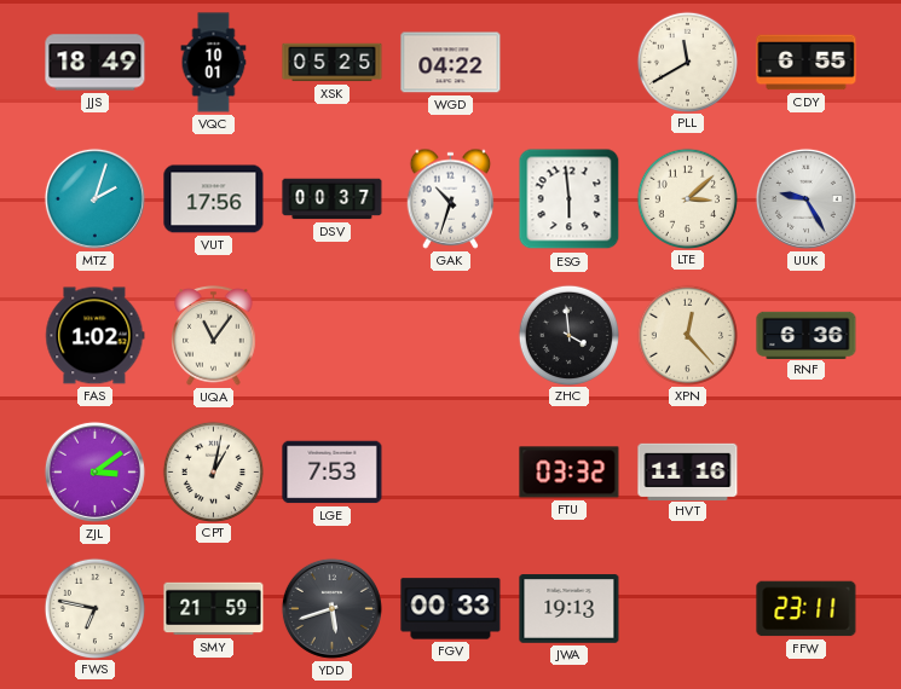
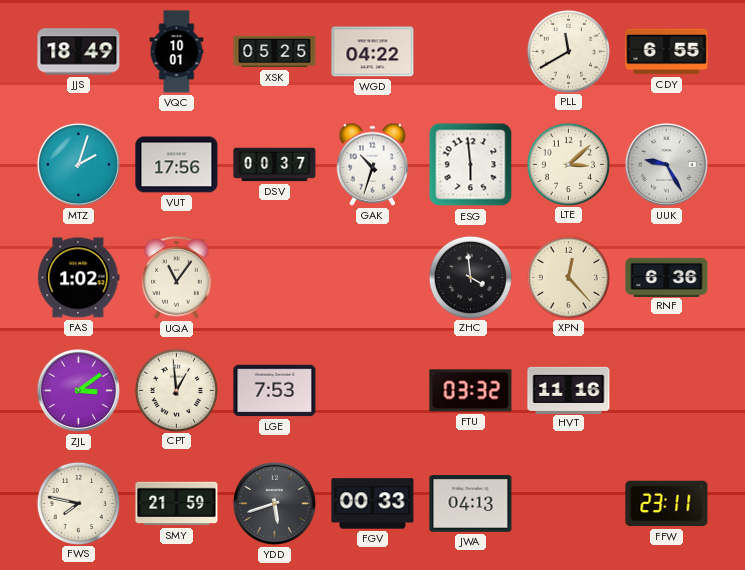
CPT: 1:02 -> 12:59 (176, 390)
FWS: 6:47 -> 7:47 (78, 503)
JWA: 19:13 -> 04:13 (471, 504)
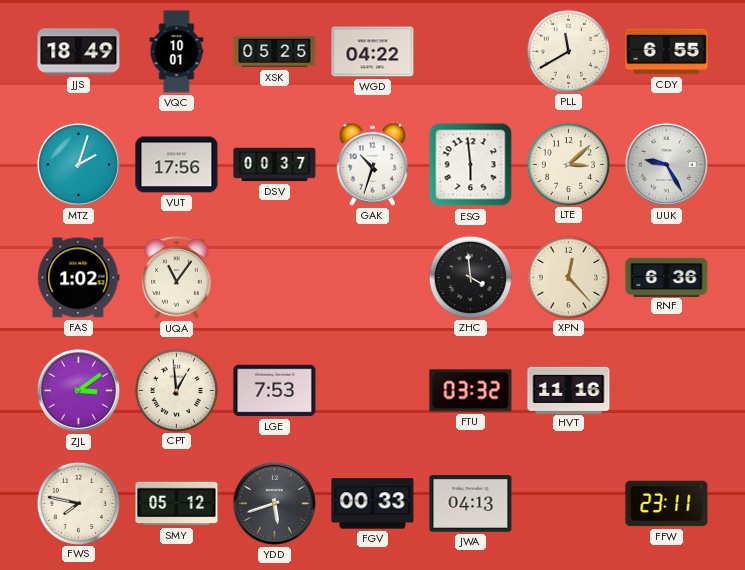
SMY: 21:59 -> 05:12 (177, 504)
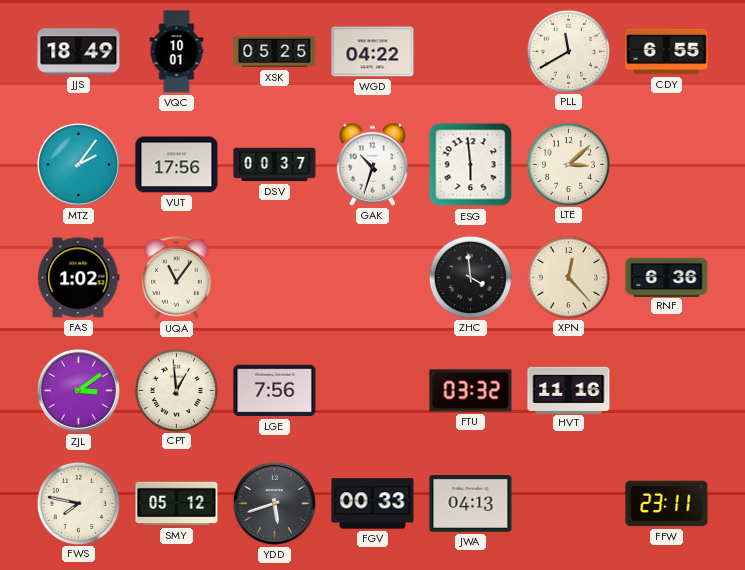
MTZ: 2:03 -> 2:06 (78, 164)
UUK: 9:25 -> none (666, 164)
LGE: 7:53 -> 7:56 (275, 391)
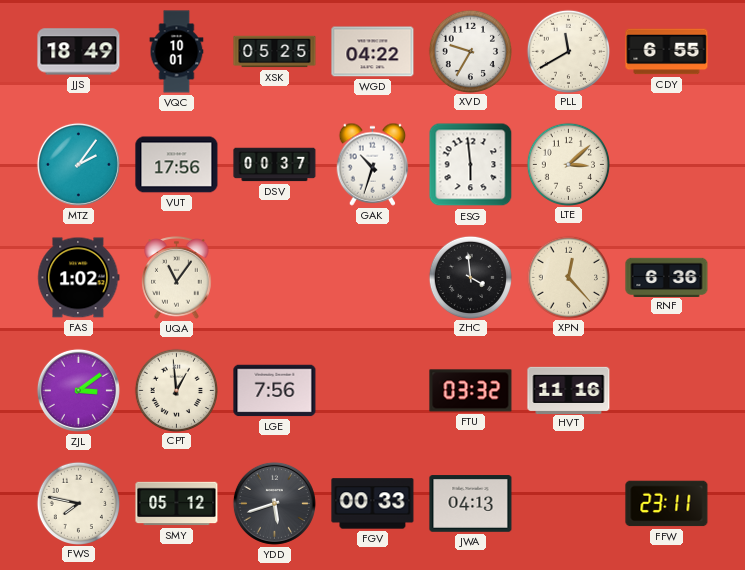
XVD: none -> 9:35 (470, 51)
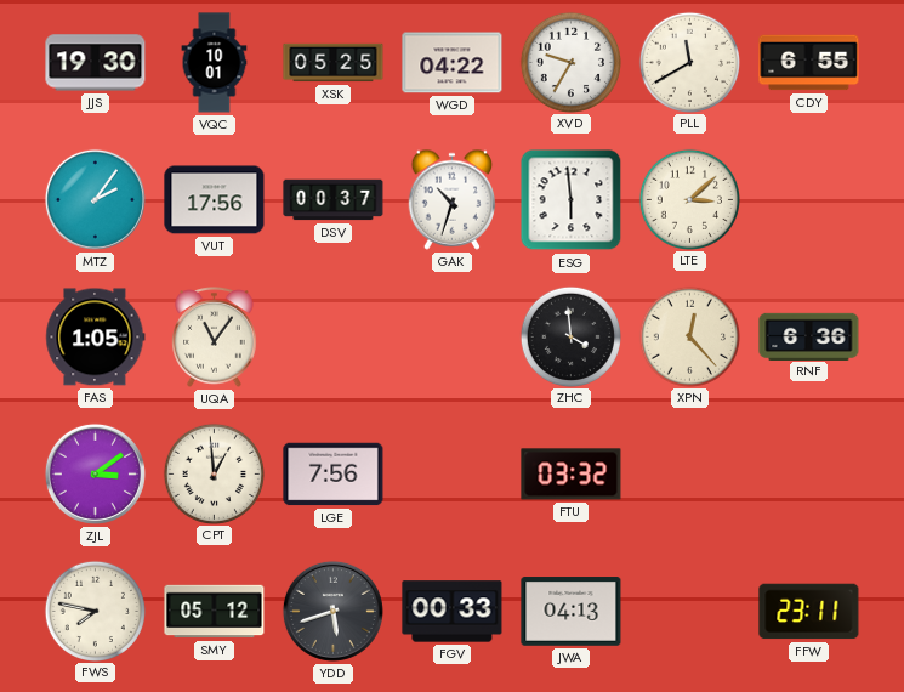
JJS: 18:49 -> 19:30 (96, 63)
FAS: 1:02 -> 1:05 (96, 338)
HVT: 11:16 -> none (569, 390)
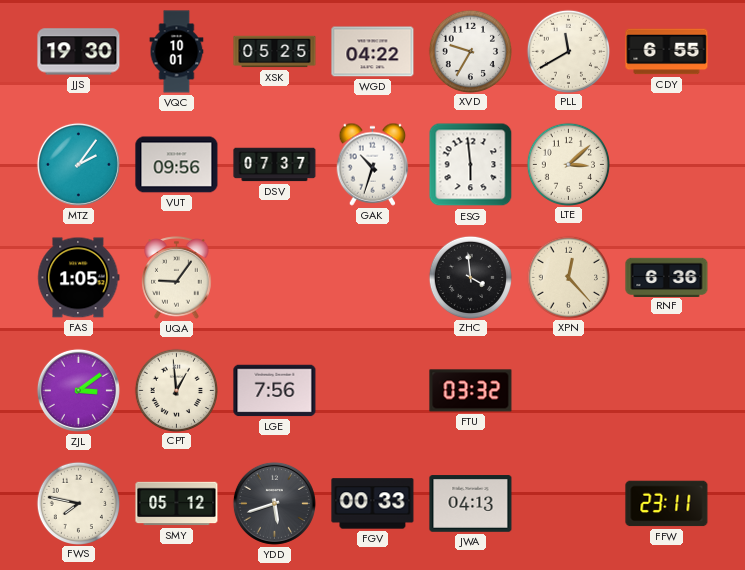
VUT: 17:56 -> 09:56 (177, 165)
DSV: 00:37 -> 07:37 (275, 165)
UQA: 11:06 -> 9:06 (177, 278)
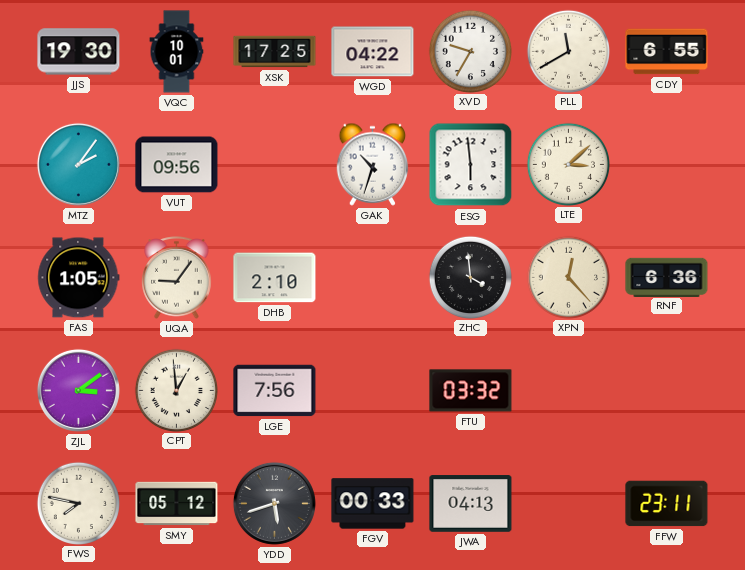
XSK: 05:25 -> 17:25 (275, 52)
DSV: 07:37 -> none (275, 165)
DHB: none -> 2:10 (275, 278)
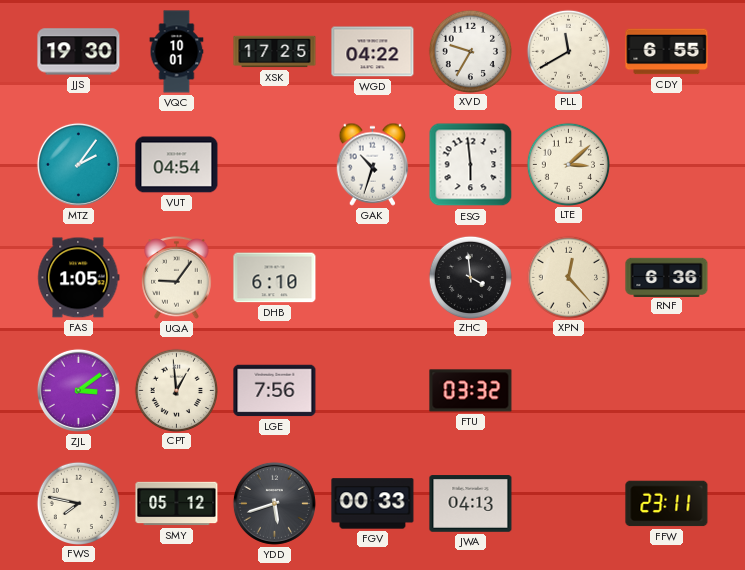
VUT: 09:56 -> 04:54 (177, 165)
DHB: 2:10 -> 6:10 (275, 278)
